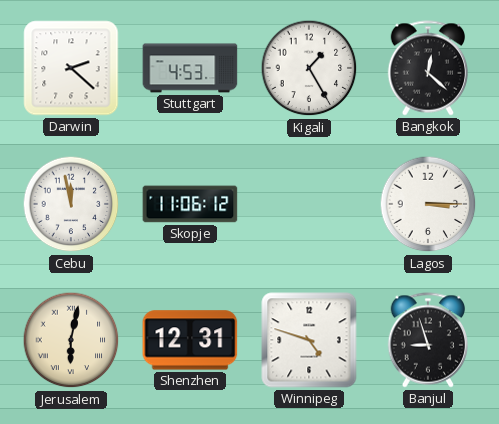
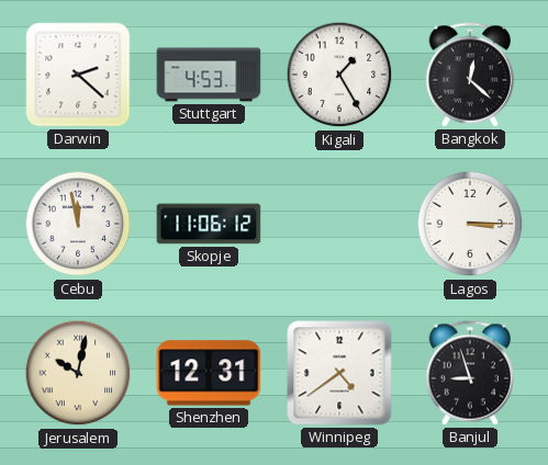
Jerusalem: 6:02 -> 10:02 (78, 373)
Winnipeg: 4:48 -> 4:39 (339, 373)
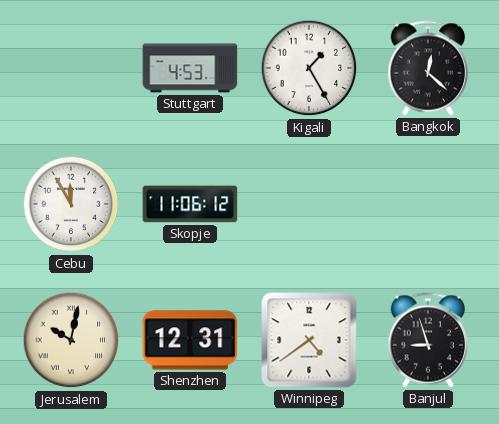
Darwin: 2:22 -> none (78, 75)
Cebu: 11:58 -> 11:55 (71, 204)
Lagos: 3:15 -> none (470, 224)
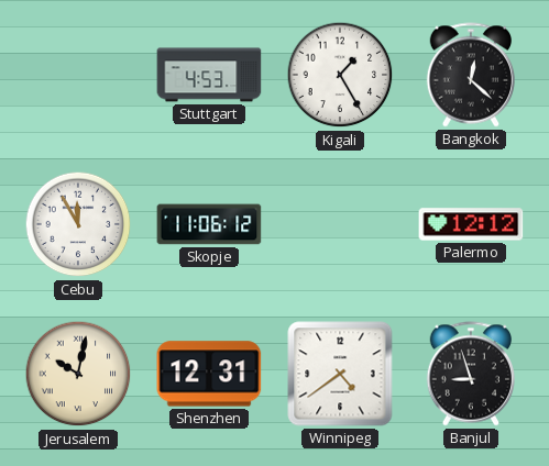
Palermo: none -> 12:12 (471, 224)
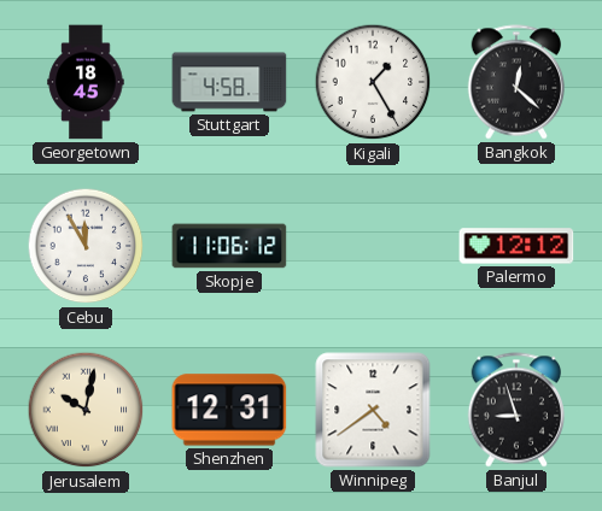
Georgetown: none -> 18:45 (86, 82)
Stuttgart: 4:53 -> 4:58 (229, 82)
